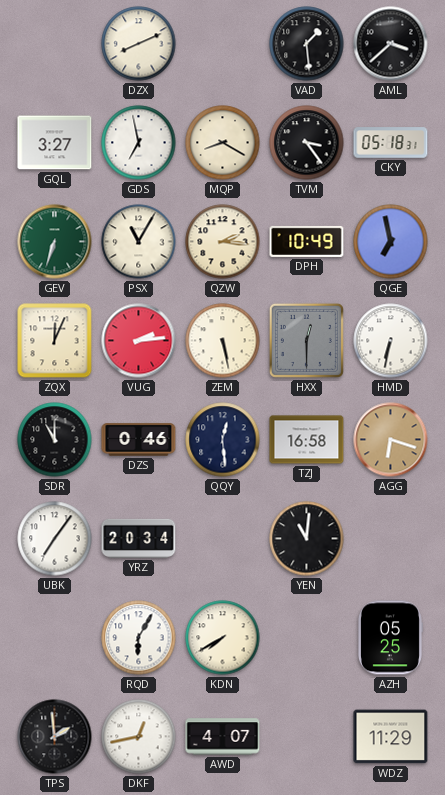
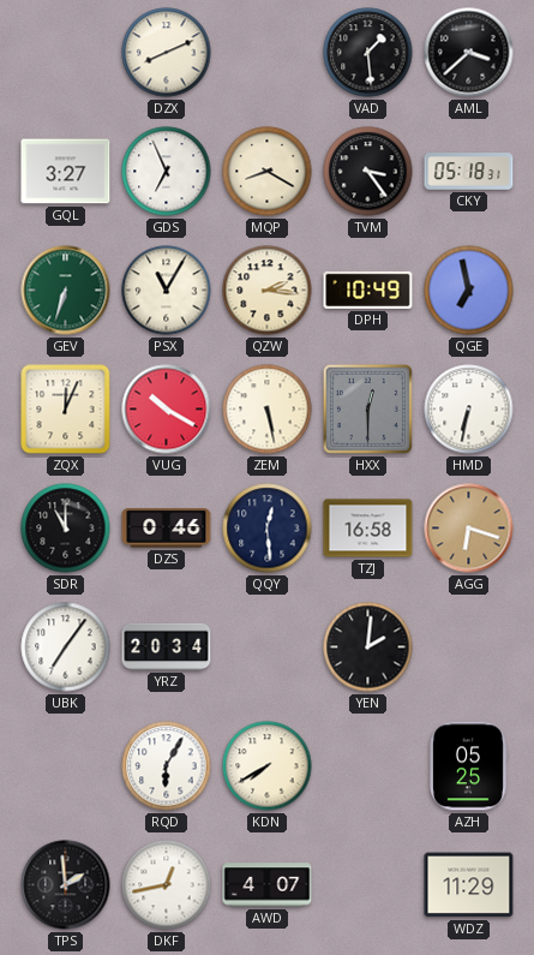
GDS: 6:58 -> 6:56 (167, 172)
VUG: 2:14 -> 10:20 (167, 410)
YEN: 11:01 -> 2:01 (368, 647)
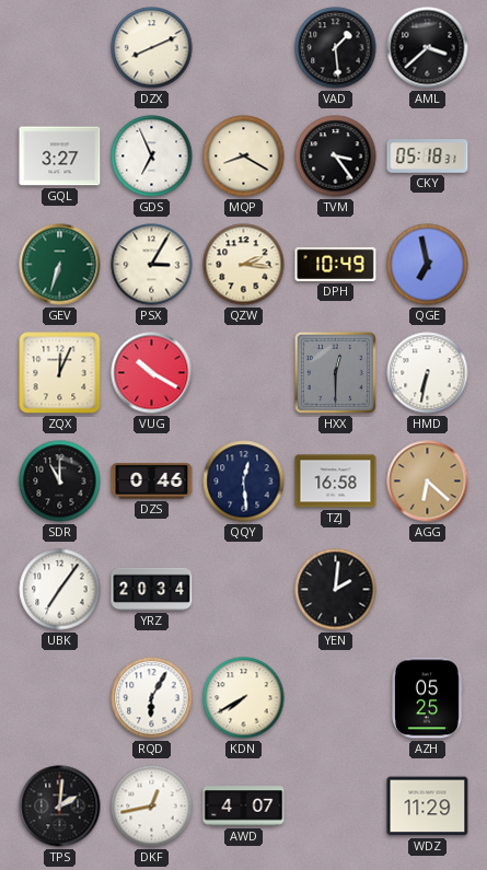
PSX: 11:05 -> 3:05 (152, 265)
ZEM: 5:28 -> none (268, 410)
AGG: 6:18 -> 6:22 (428, 482)
TPS: 1:59 -> 2:01 (60, 807)
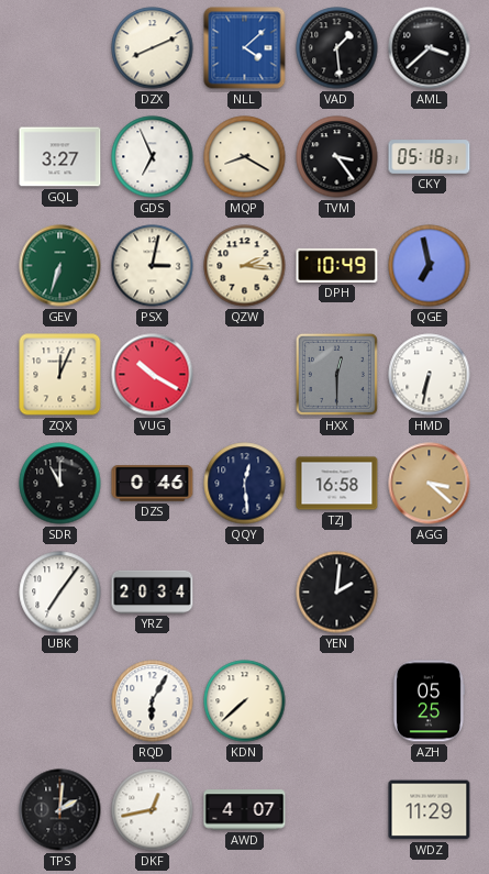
NLL: none -> 4:08 (245, 48)
PSX: 3:05 -> 3:02 (153, 266)
AGG: 6:22 -> 3:22 (430, 484)
KDN: 7:40 -> 7:38 (245, 701)
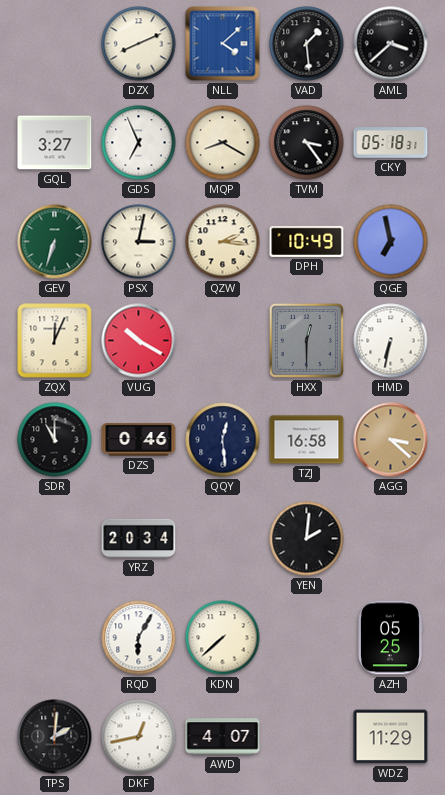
UBK: 7:06 -> none (60, 593)
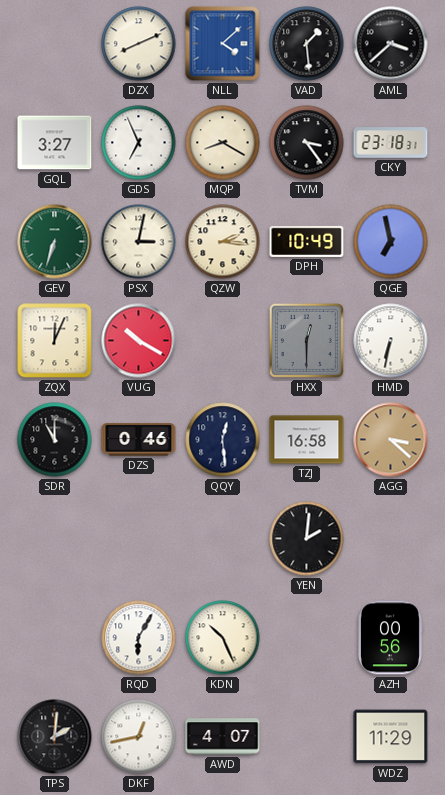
CKY: 05:18 -> 23:18 (391, 143)
YRZ: 20:34 -> none (139, 538)
KDN: 7:38 -> 10:26 (223, 638)
AZH: 05:25 -> 00:56 (391, 638)
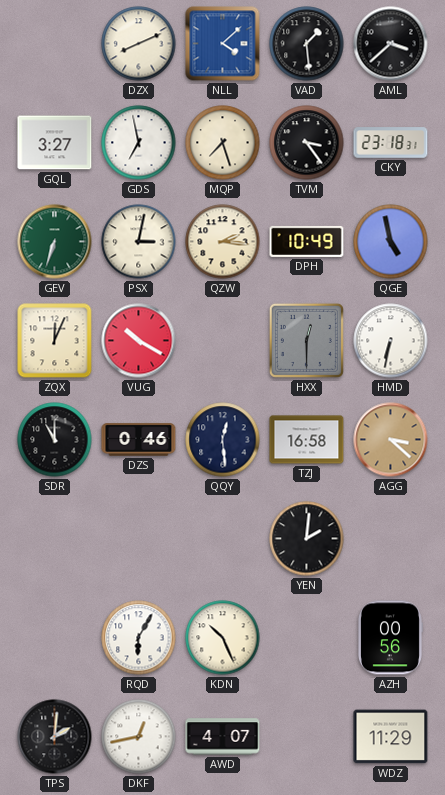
GDS: 6:56 -> 6:58 (139, 143)
MQP: 8:20 -> 7:27 (223, 143)
QGE: 6:58 -> 4:58 (391, 242)
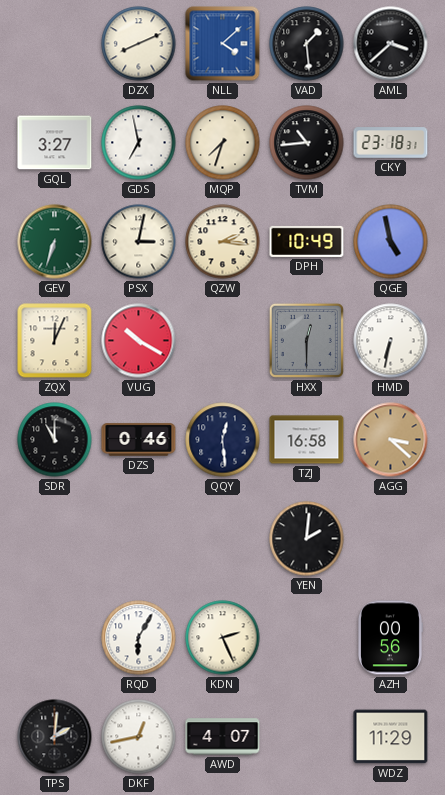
MQP: 7:27 -> 7:33 (223, 143)
TVM: 3:24 -> 10:44 (307, 143)
KDN: 10:26 -> 2:26 (223, 638)
